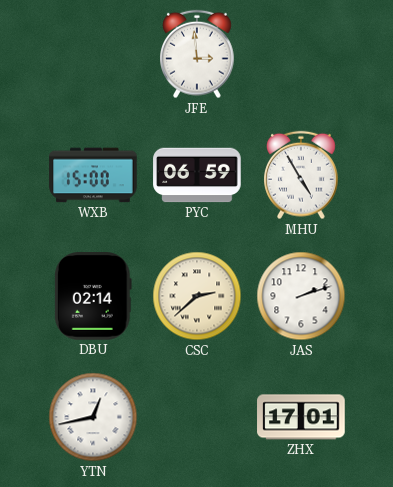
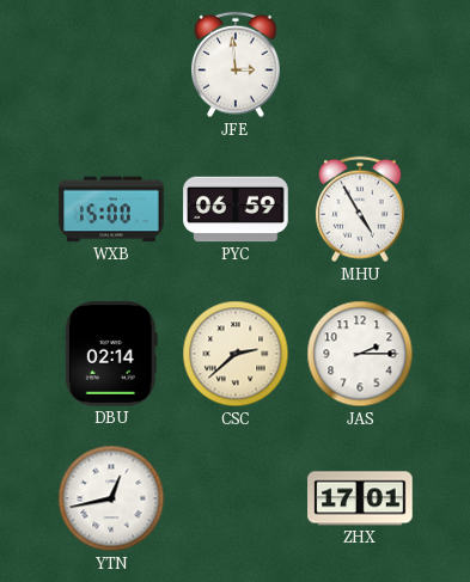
JAS: 2:12 -> 2:15 (360, 354)
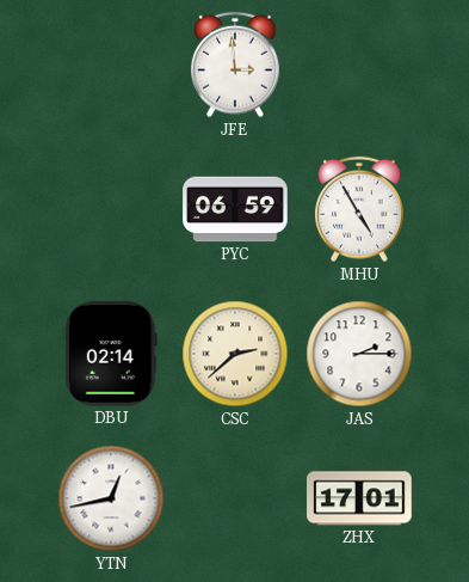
WXB: 15:00 -> none (111, 209)
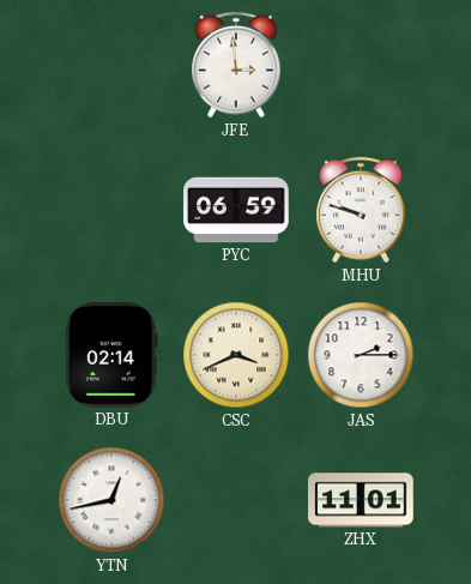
MHU: 4:55 -> 9:48 (362, 210)
CSC: 2:38 -> 3:41 (236, 355)
ZHX: 17:01 -> 11:01 (361, 500)
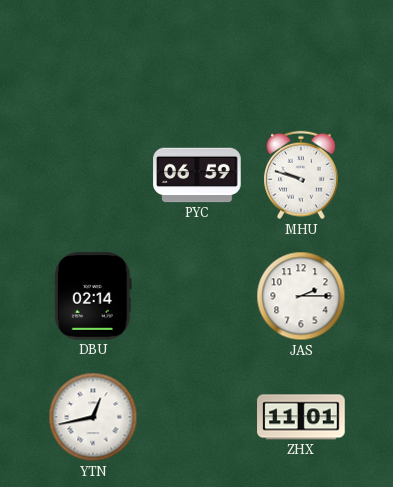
JFE: 2:59 -> none (237, 65)
CSC: 3:41 -> none (236, 355)
